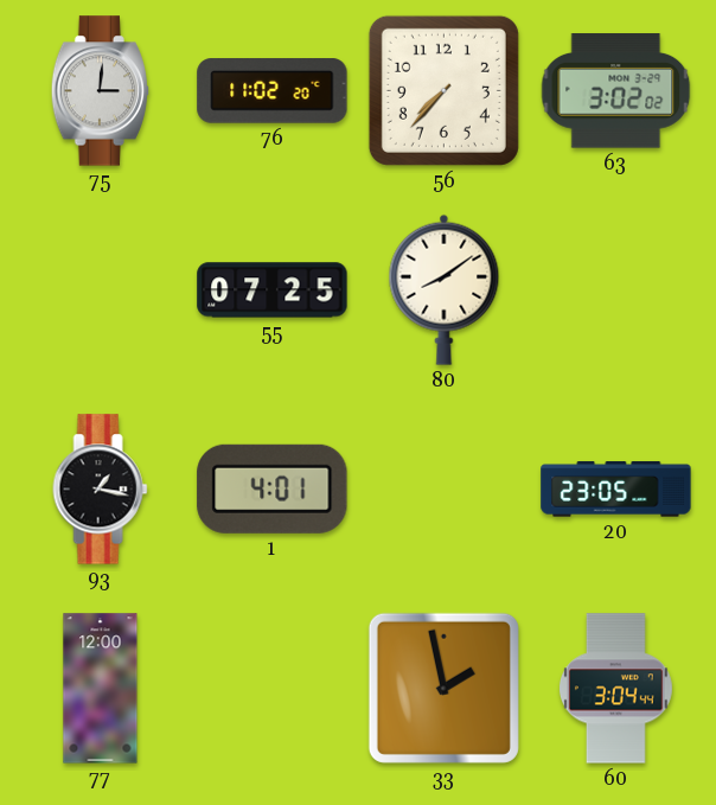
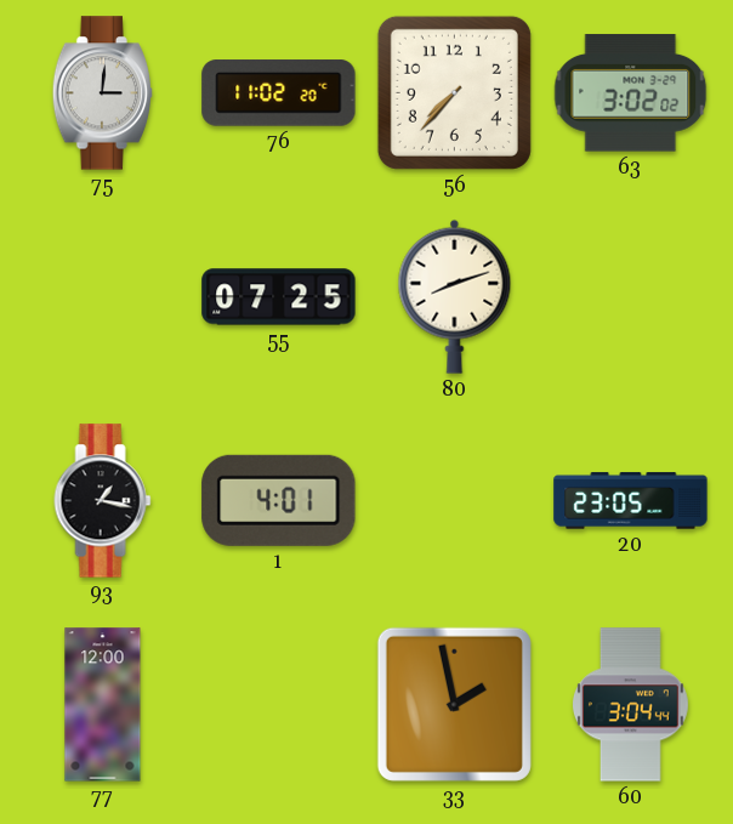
80: 8:09 -> 8:12 (455, 296)
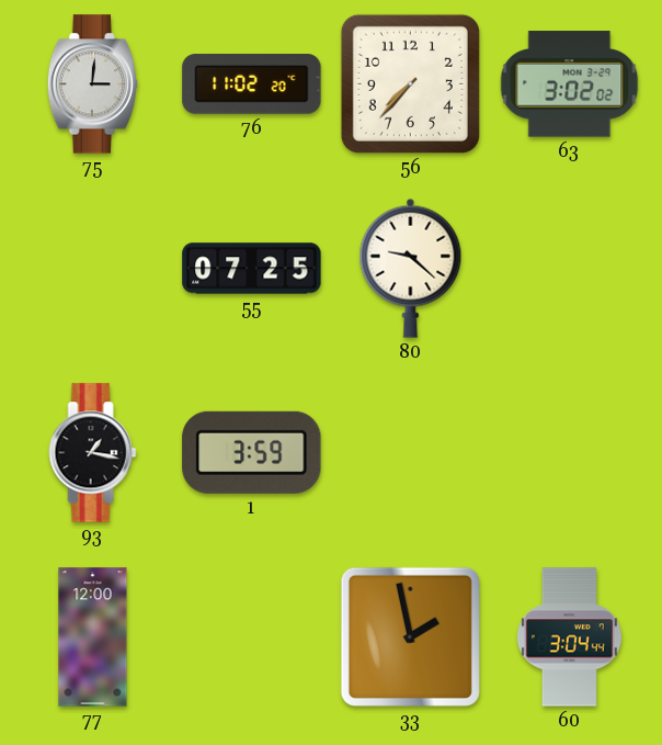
80: 8:12 -> 9:22 (411, 268)
1: 4:01 -> 3:59 (252, 452)
20: 23:05 -> none (631, 501)
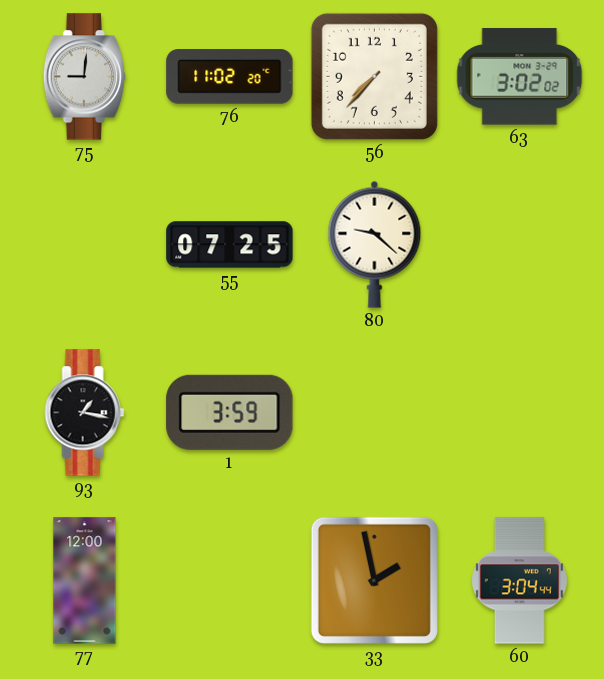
75: 3:01 -> 9:01 (85, 77)
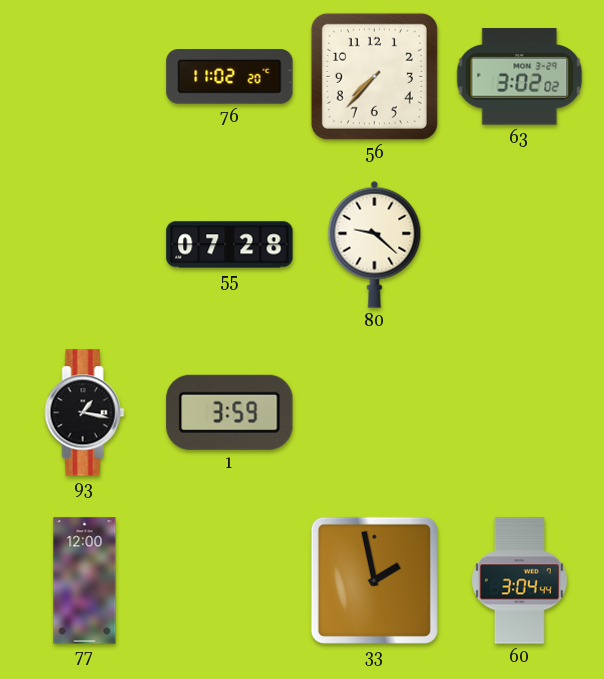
75: 9:01 -> none (85, 77)
55: 07:25 -> 07:28 (230, 245)
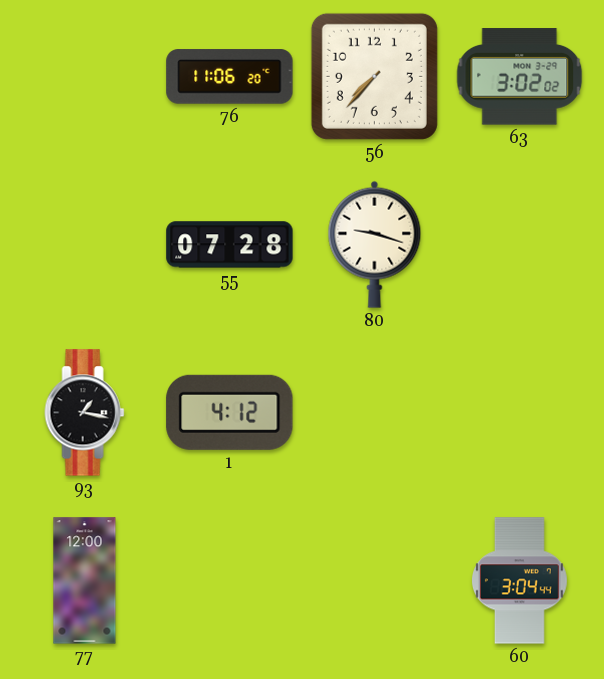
76: 11:02 -> 11:06 (230, 77)
80: 9:22 -> 9:18 (375, 244)
1: 3:59 -> 4:12 (230, 412)
33: 1:58 -> none (374, 580)
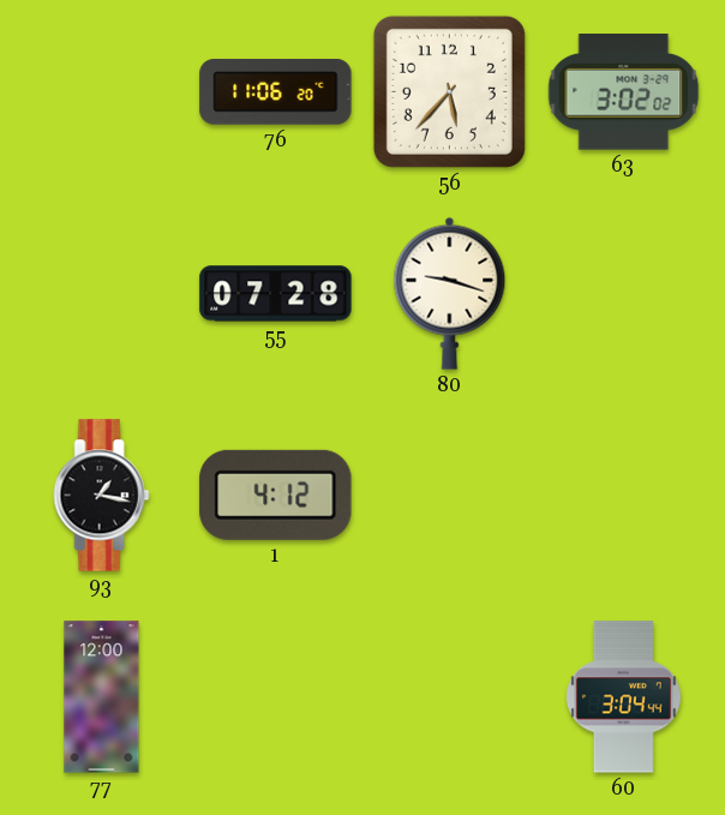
56: 7:37 -> 5:37 (449, 91)
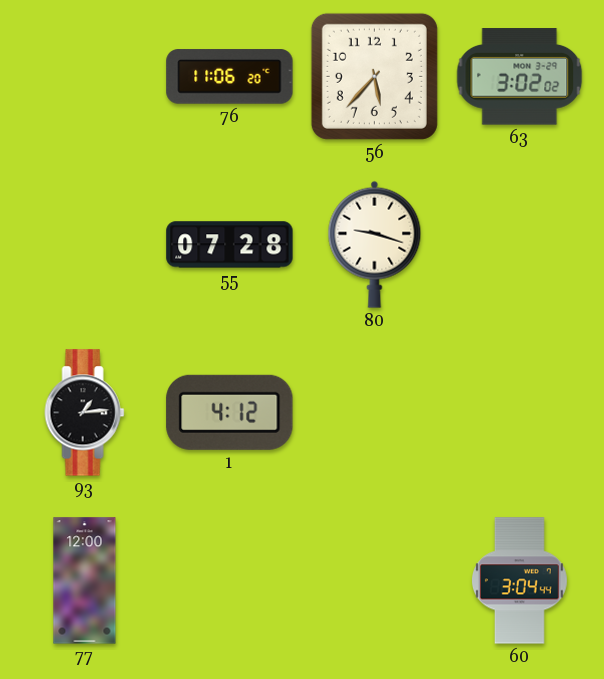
93: 1:17 -> 1:14 (85, 413)
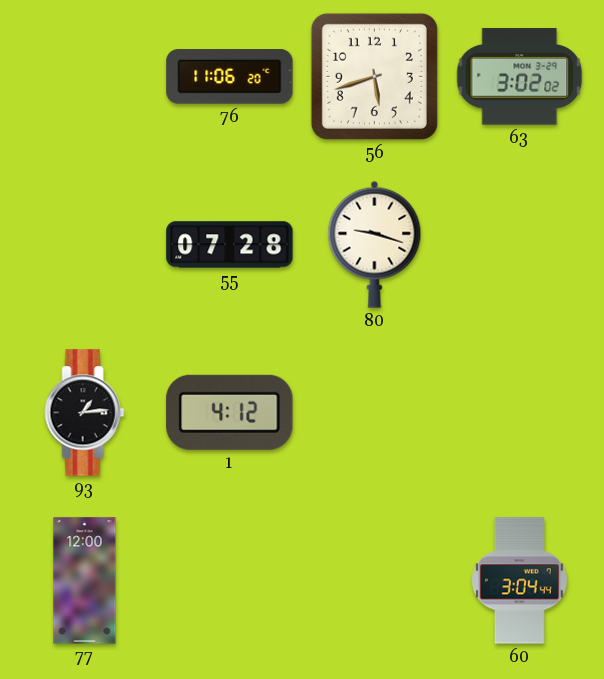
56: 5:37 -> 5:42 (374, 76)
